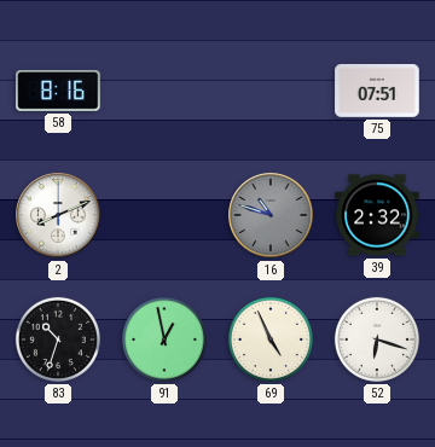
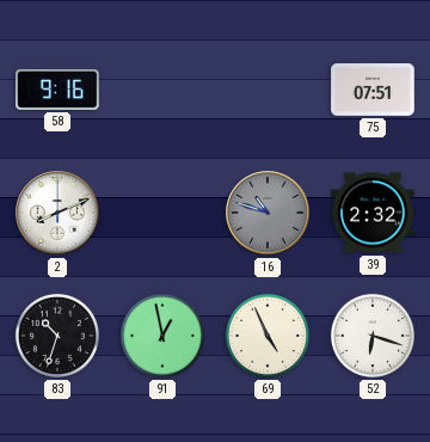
58: 8:16 -> 9:16 (57, 90)
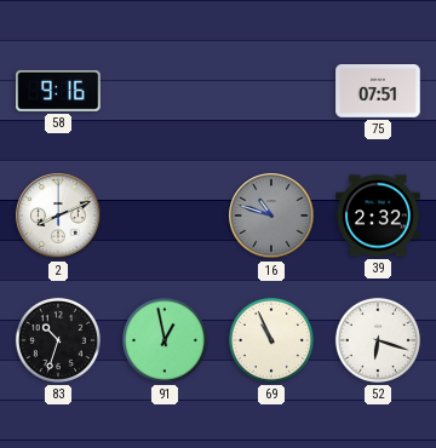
69: 4:56 -> 10:56 (271, 340)
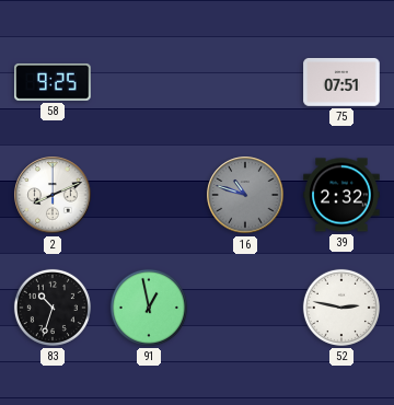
58: 9:16 -> 9:25 (53, 82)
69: 10:56 -> none (271, 340)
52: 6:18 -> 2:47 (341, 308)
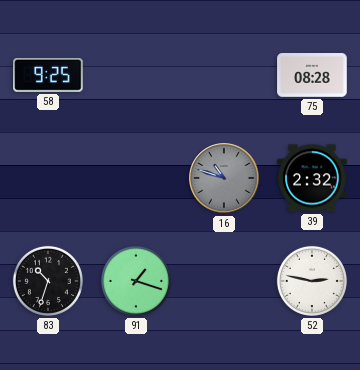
75: 07:51 -> 08:28 (312, 76)
2: 8:11 -> none (53, 195)
91: 12:58 -> 1:18 (136, 281)
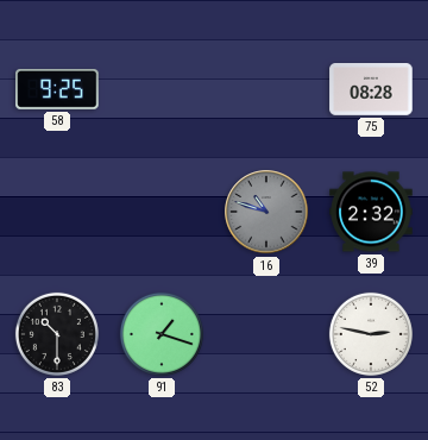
83: 10:33 -> 10:30 (57, 334)
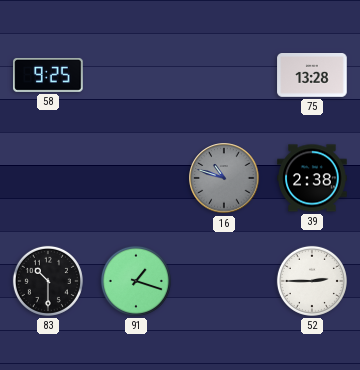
75: 08:28 -> 13:28 (312, 76)
39: 2:32 -> 2:38 (312, 178)
52: 2:47 -> 2:45 (312, 281)
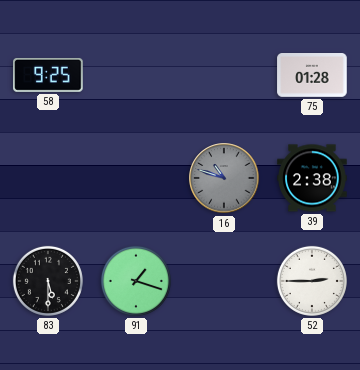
75: 13:28 -> 01:28 (312, 76)
83: 10:30 -> 5:30 (48, 281)
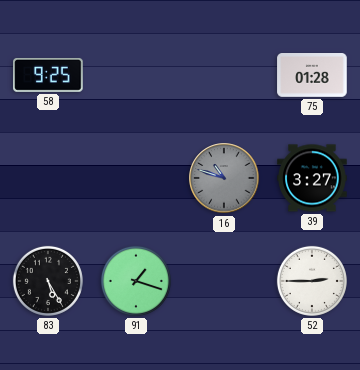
39: 2:38 -> 3:27 (312, 178)
83: 5:30 -> 5:25 (48, 281)
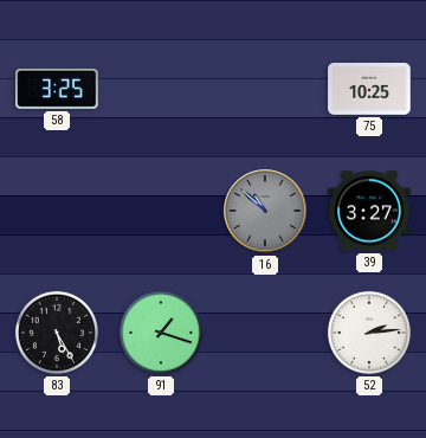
58: 9:25 -> 3:25 (57, 89)
75: 01:28 -> 10:25 (369, 90)
16: 10:48 -> 10:52 (265, 211)
52: 2:45 -> 2:14 (369, 333)
